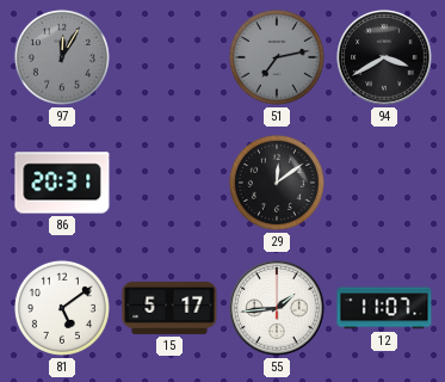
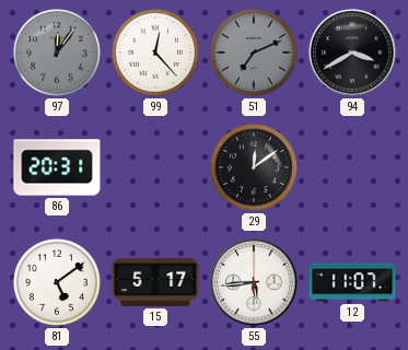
97: 12:05 -> 12:06 (57, 52)
99: none -> 12:23 (155, 52)
51: 7:13 -> 7:11 (254, 52)
55: 1:44 -> 5:44 (254, 282)
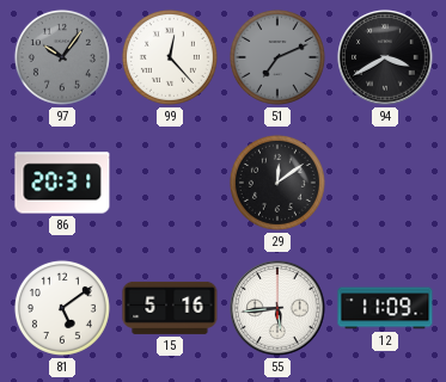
97: 12:06 -> 10:06 (62, 57)
15: 5:17 -> 5:16 (170, 308)
12: 11:07 -> 11:09 (385, 308)
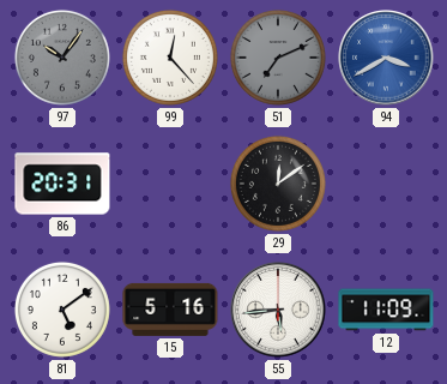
94 dial: black -> blue (386, 58)
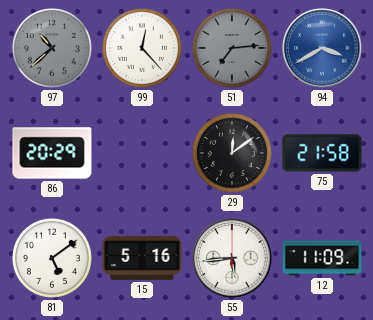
97: 10:06 -> 10:38 (52, 48)
51: 7:11 -> 7:14 (232, 48)
86: 20:31 -> 20:29 (52, 153)
75: none -> 21:58 (322, 153)
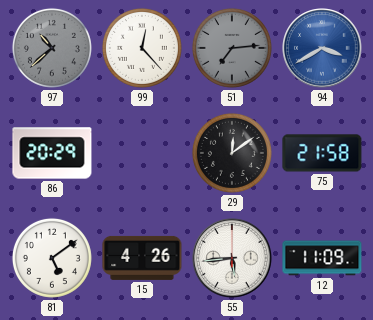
15: 5:16 -> 4:26 (142, 258)
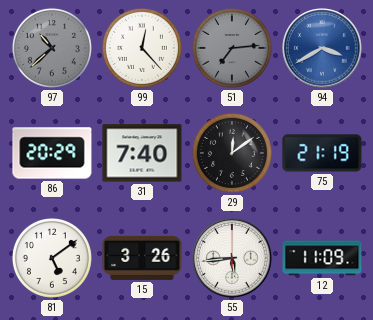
31: none -> 7:40 (142, 153)
75: 21:58 -> 21:19 (322, 153)
15: 4:26 -> 3:26 (142, 258)
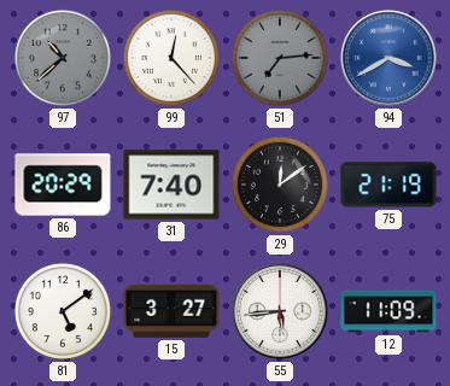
15: 3:26 -> 3:27 (171, 311)
